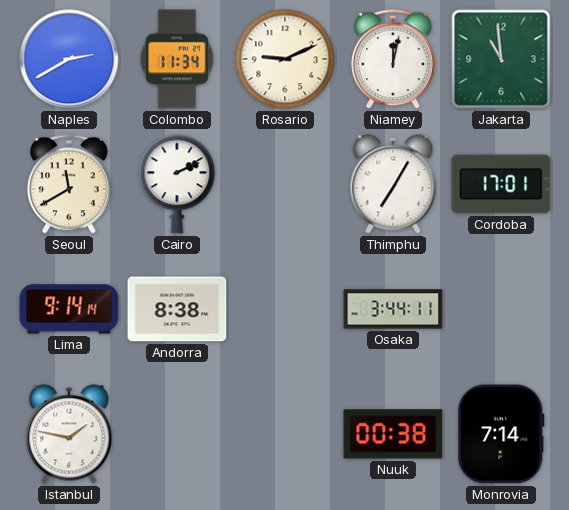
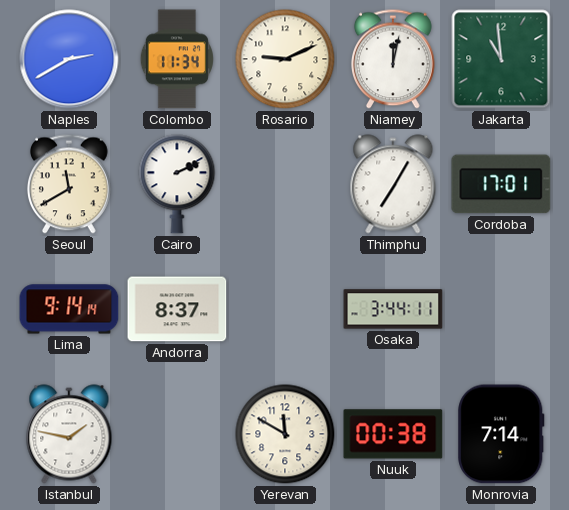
Andorra: 8:38 -> 8:37 (177, 309)
Yerevan: none -> 11:50 (285, 434)
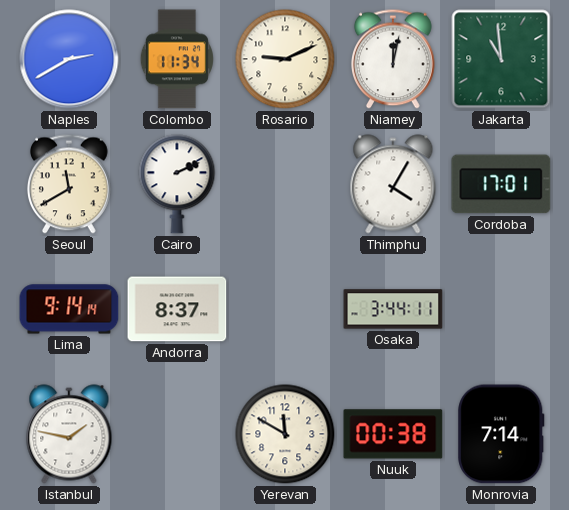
Thimphu: 7:05 -> 4:05 (393, 184)
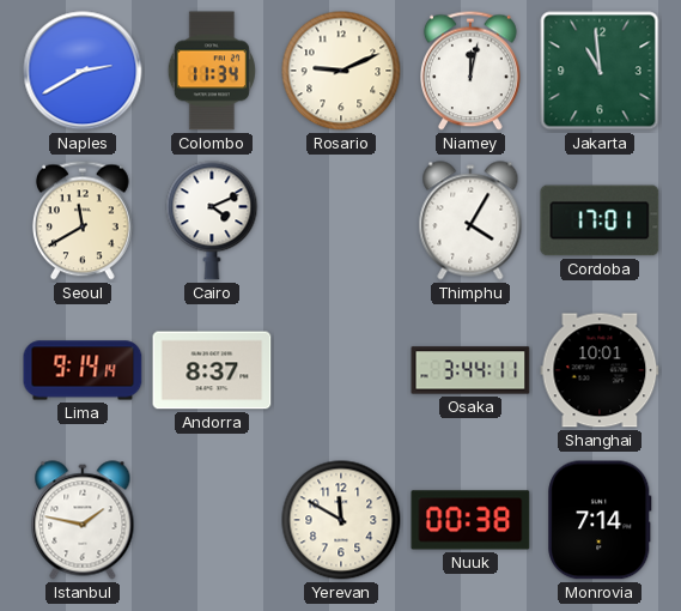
Cairo: 2:11 -> 4:11 (212, 220)
Shanghai: none -> 10:01 (600, 370)
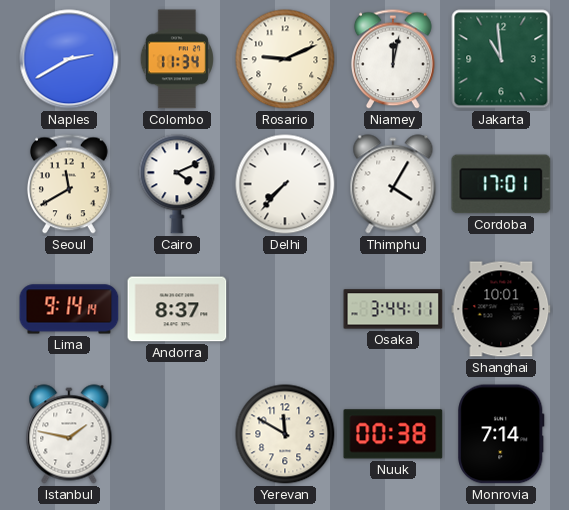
Delhi: none -> 7:37 (285, 184)
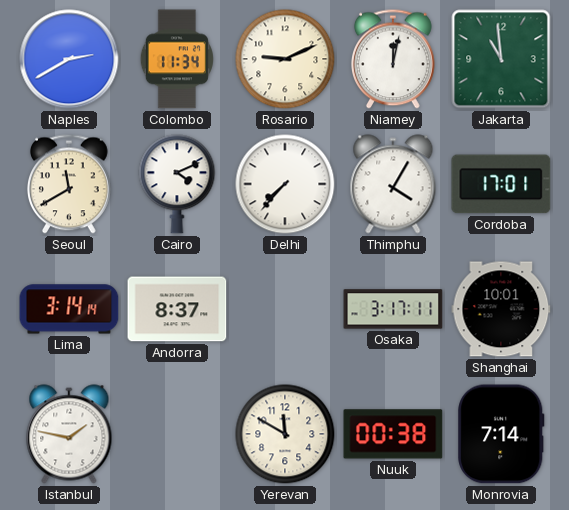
Lima: 9:14 -> 3:14 (69, 309)
Osaka: 3:44 -> 3:17 (393, 309)
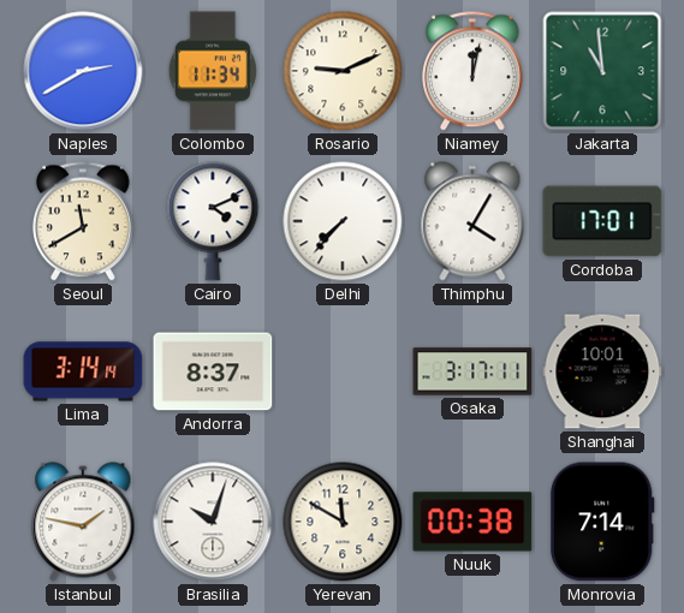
Brasilia: none -> 10:03 (213, 522)
